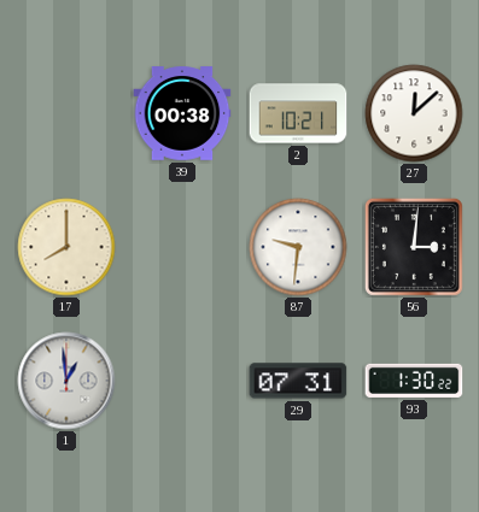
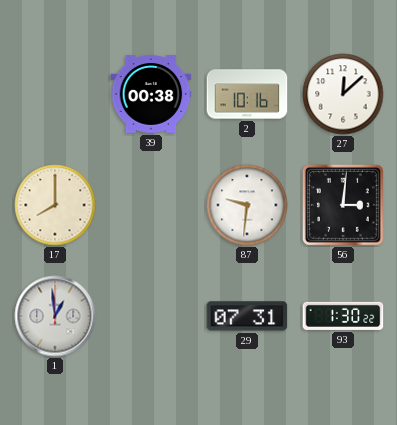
2: 10:21 -> 10:16 (247, 94)
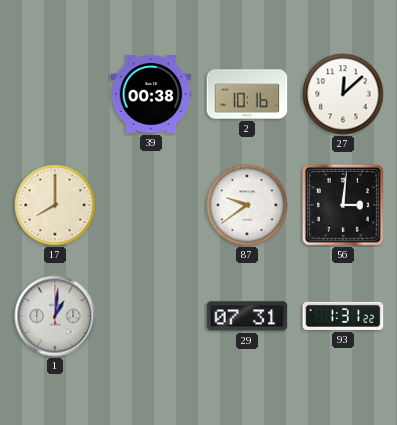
87: 9:31 -> 9:39 (247, 205)
1: 12:59 -> 1:01 (55, 316)
93: 1:30 -> 1:31 (343, 316)
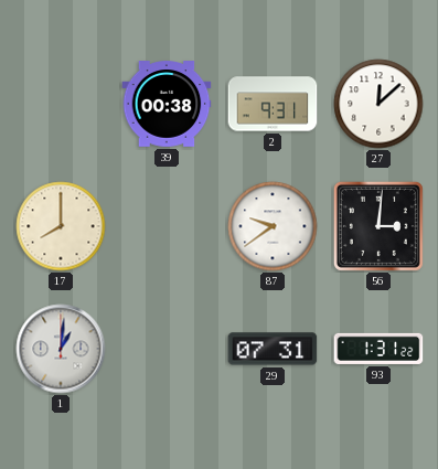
2: 10:16 -> 9:31 (273, 104)
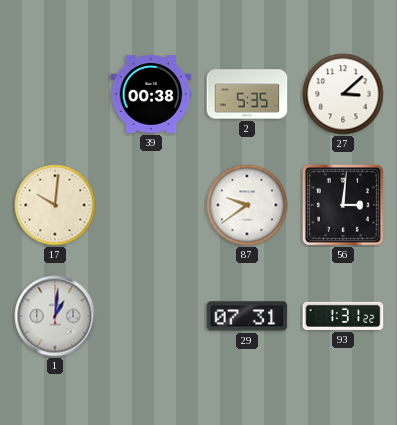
2: 9:31 -> 5:35 (247, 94)
27: 12:08 -> 3:08 (343, 94)
17: 8:00 -> 10:01 (55, 205)
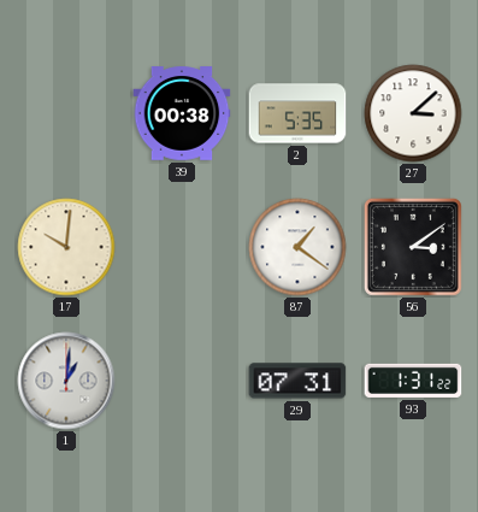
87: 9:39 -> 1:21 (297, 247)
56: 3:01 -> 3:09 (413, 247)
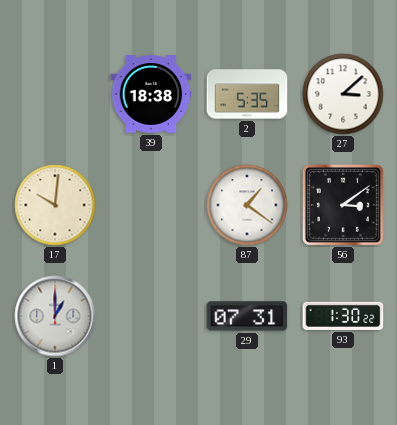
39: 00:38 -> 18:38 (151, 94)
1: 1:01 -> 1:00 (55, 316)
93: 1:31 -> 1:30 (343, 316)
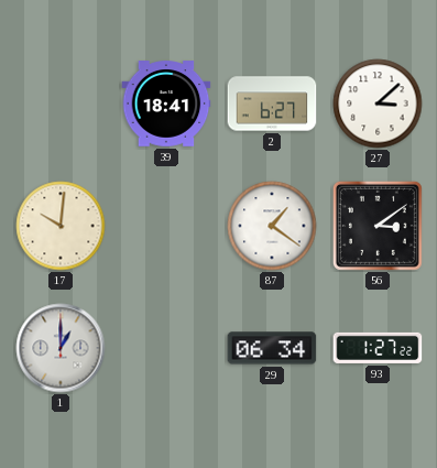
39: 18:38 -> 18:41 (166, 104)
2: 5:35 -> 6:27 (272, 104)
29: 07:31 -> 06:34 (272, 348)
93: 1:30 -> 1:27 (378, 348)
